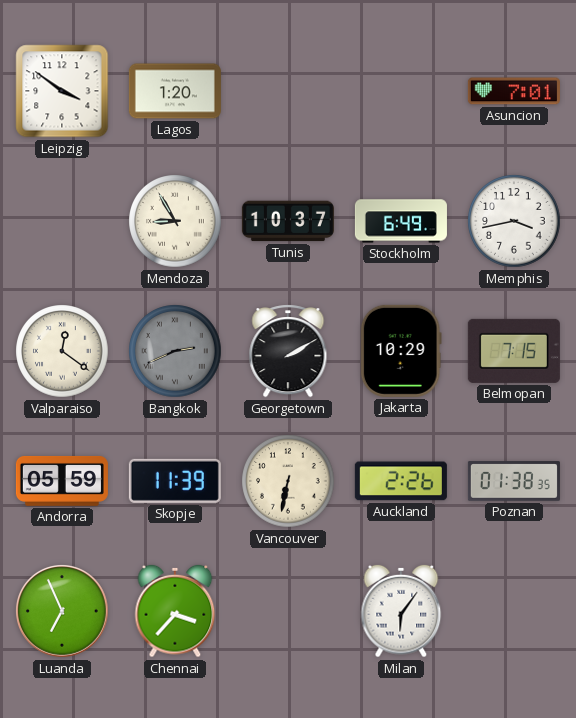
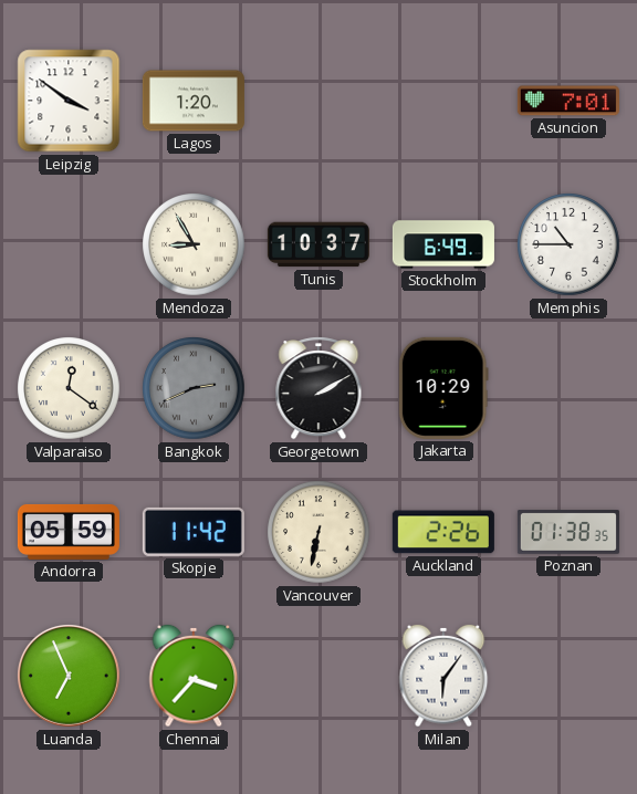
Memphis: 3:43 -> 10:45 (568, 244)
Belmopan: 7:15 -> none (514, 351)
Skopje: 11:39 -> 11:42 (194, 532)
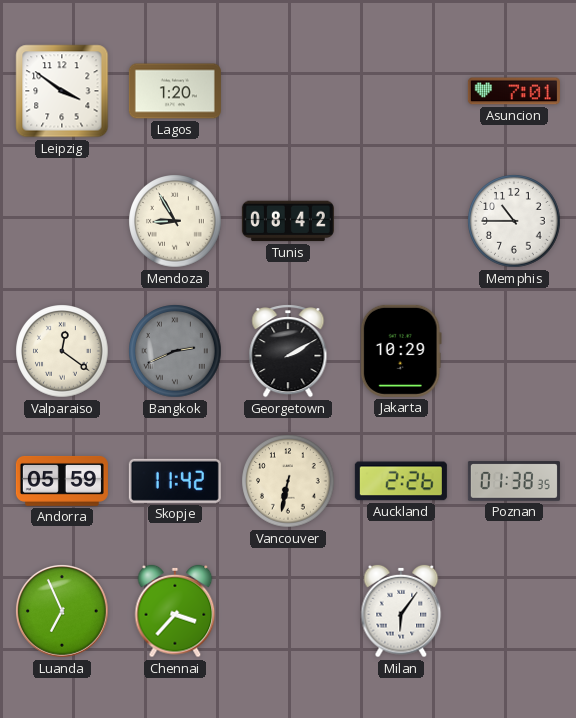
Tunis: 10:37 -> 08:42 (288, 221)
Stockholm: 6:49 -> none (443, 244)
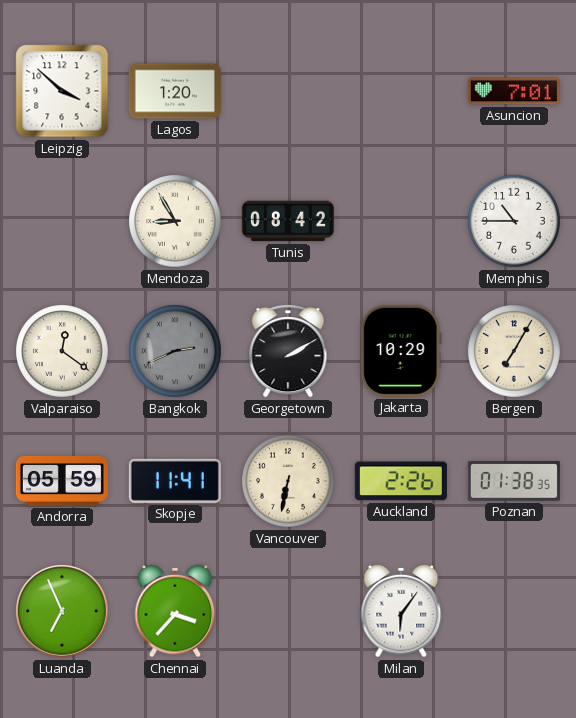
Leipzig: 3:51 -> 3:52 (62, 91)
Bergen: none -> 7:05 (514, 351)
Skopje: 11:42 -> 11:41 (175, 481)
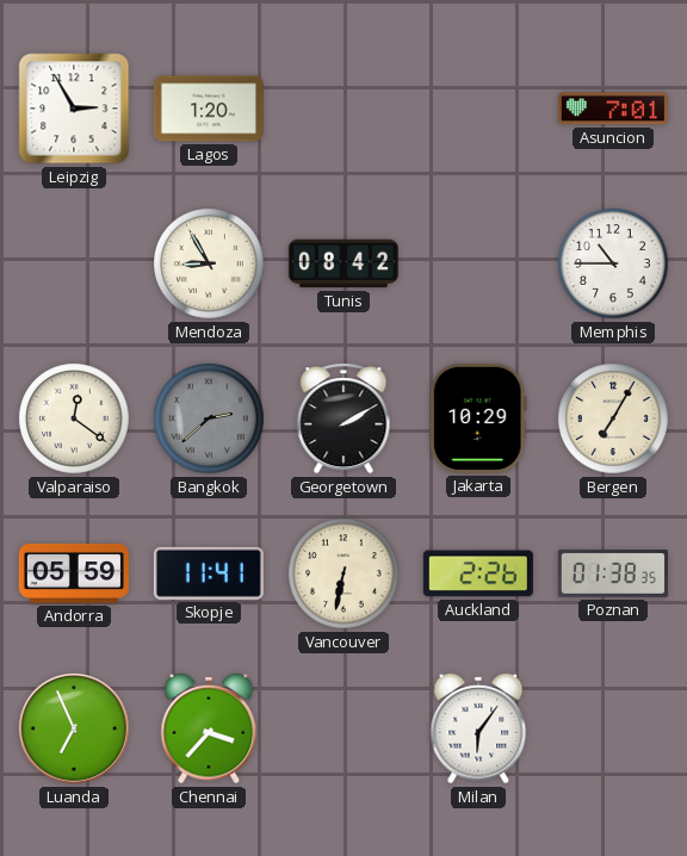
Leipzig: 3:52 -> 2:55 (74, 108)
Bangkok: 2:41 -> 2:38 (209, 418)
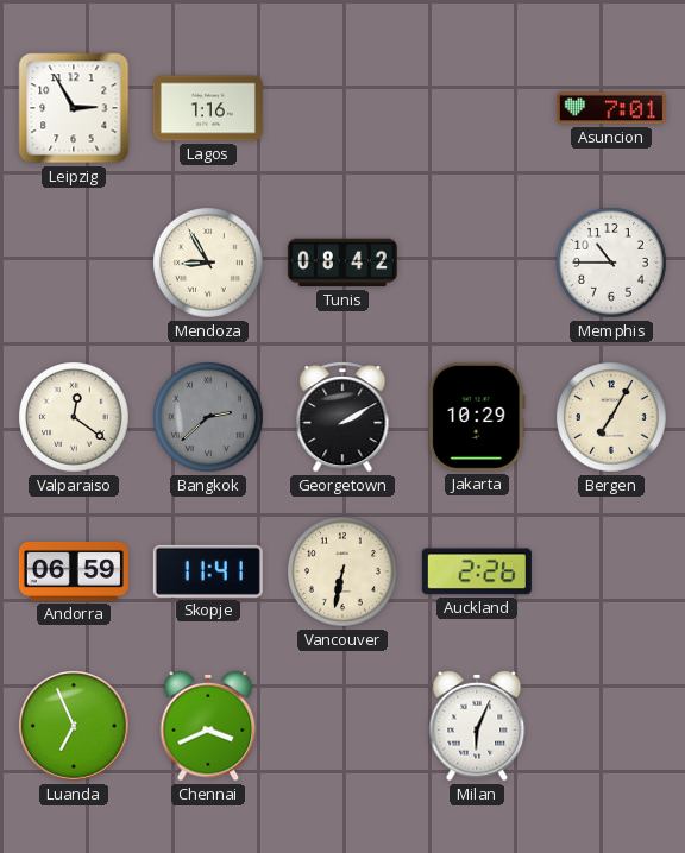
Lagos: 1:20 -> 1:16 (208, 108)
Andorra: 05:59 -> 06:59 (74, 571)
Poznan: 01:38 -> none (613, 573)
Chennai: 3:37 -> 3:41 (208, 726)
Milan: 6:06 -> 6:04 (477, 726)
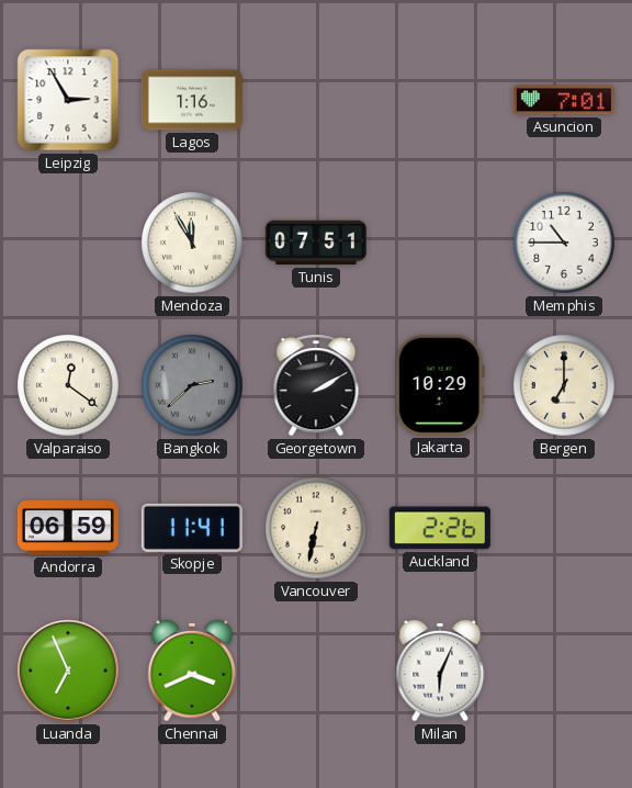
Mendoza: 8:55 -> 11:55 (192, 243)
Tunis: 08:42 -> 07:51 (316, 243)
Bergen: 7:05 -> 7:00 (564, 385)
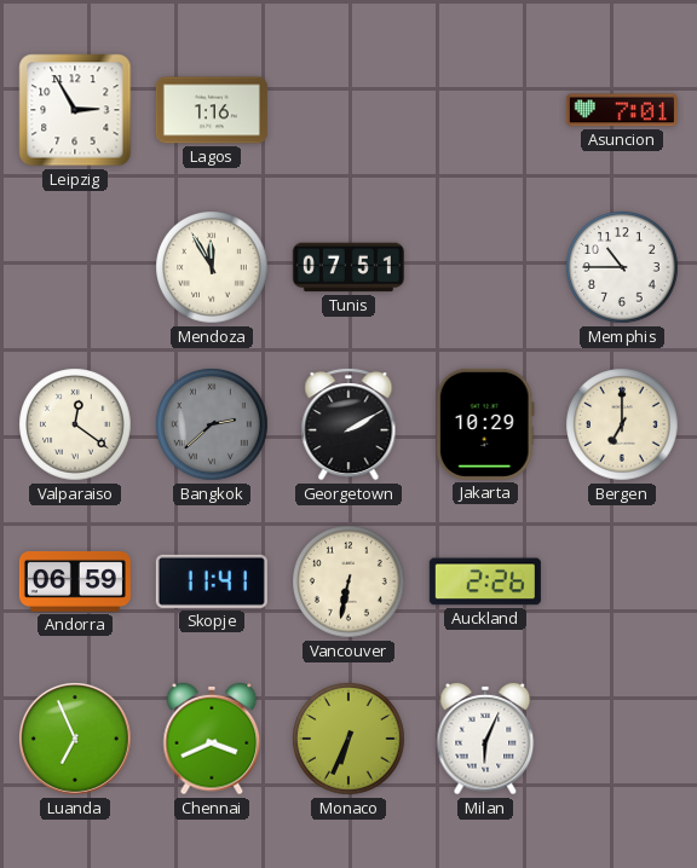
Monaco: none -> 6:34 (348, 739)
